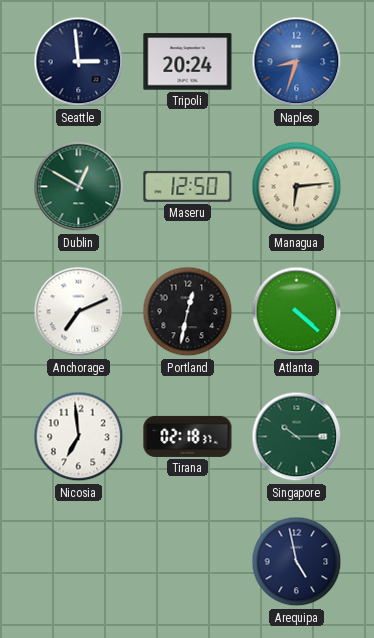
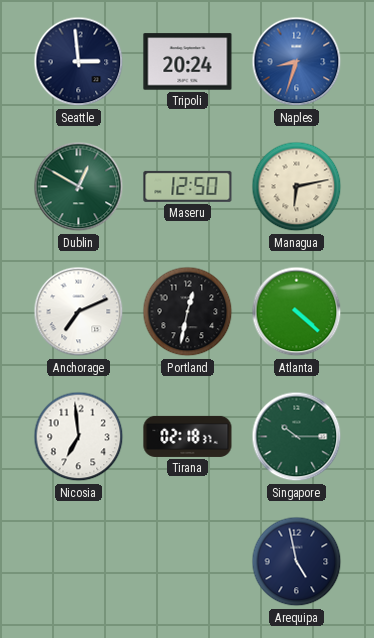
Managua: 6:14 -> 6:13 (297, 187)
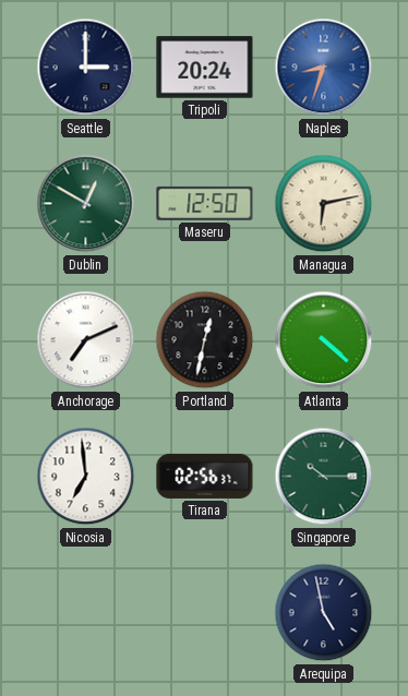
Seattle: 2:59 -> 3:00 (86, 68)
Tirana: 02:18 -> 02:56 (205, 476)
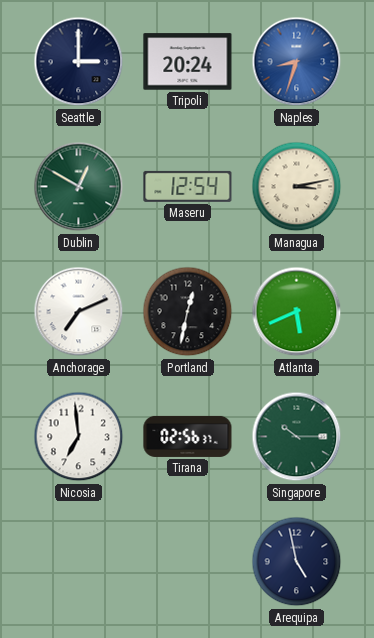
Maseru: 12:50 -> 12:54 (188, 186)
Managua: 6:13 -> 3:13 (297, 187)
Atlanta: 4:22 -> 5:41 (297, 312)
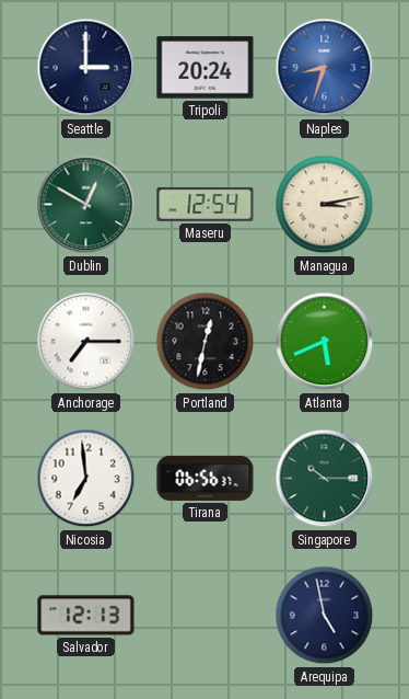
Anchorage: 7:11 -> 7:15 (86, 342)
Tirana: 02:56 -> 06:56 (206, 478)
Salvador: none -> 12:13 (86, 616)
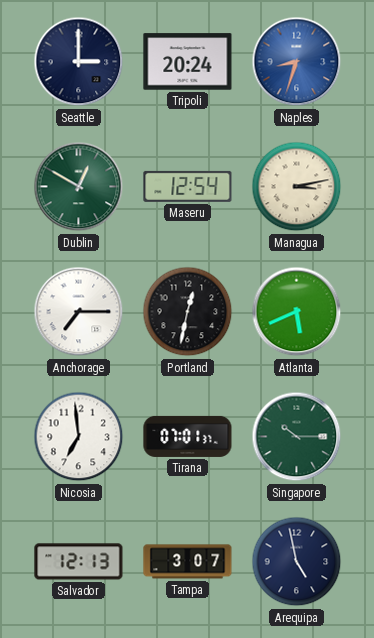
Tirana: 06:56 -> 07:01 (188, 436)
Tampa: none -> 3:07 (188, 562)
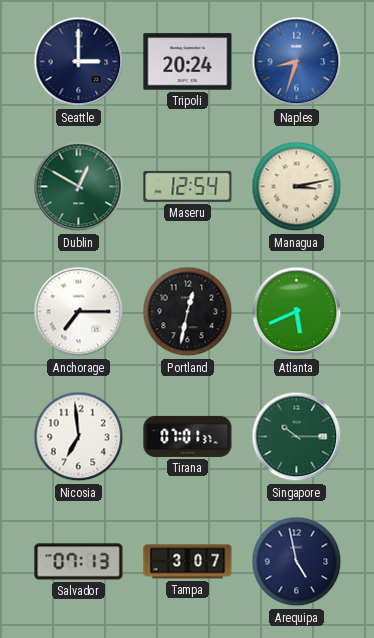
Salvador: 12:13 -> 07:13 (79, 562)
